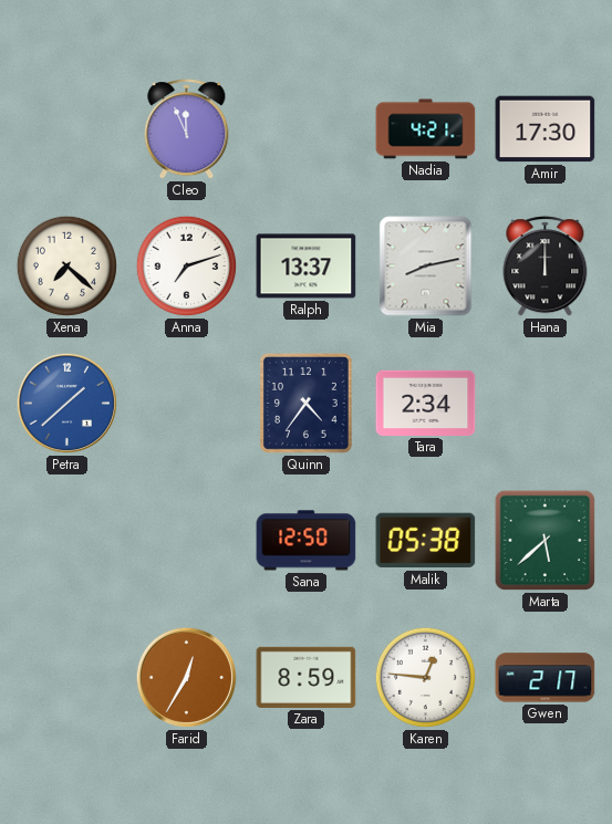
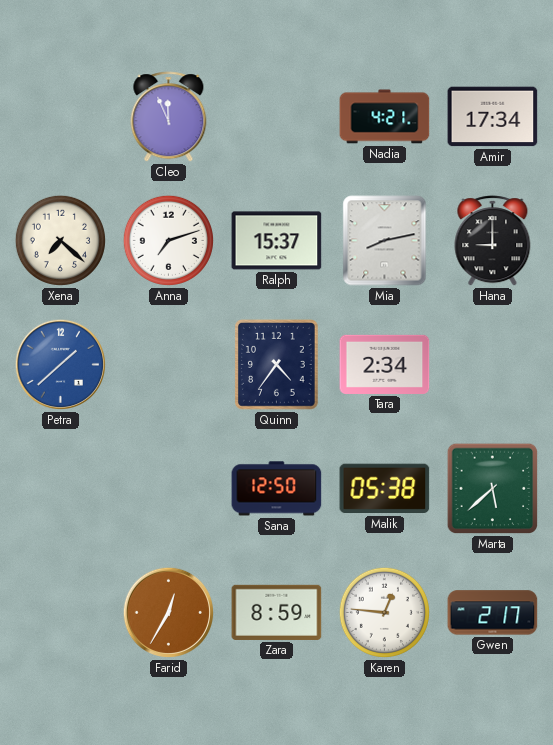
Amir: 17:30 -> 17:34 (493, 117)
Ralph: 13:37 -> 15:37 (277, 241)
Hana: 12:00 -> 9:00 (493, 241)
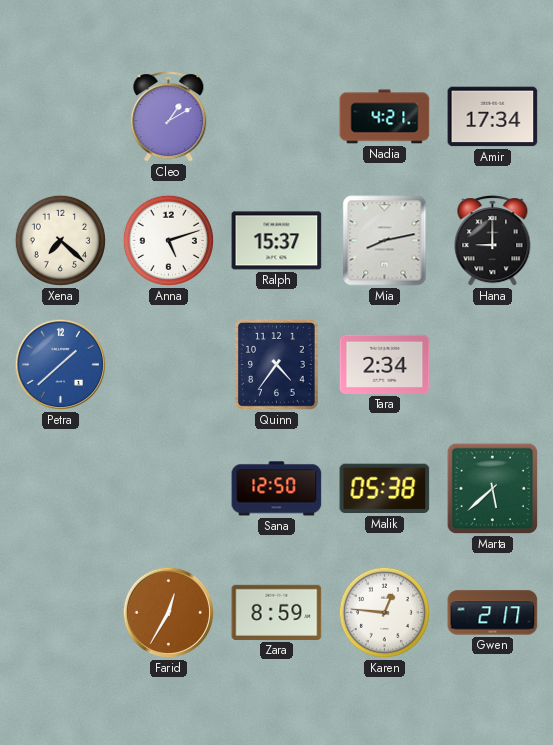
Cleo: 11:56 -> 1:10 (169, 117)
Anna: 7:12 -> 5:12 (168, 240)
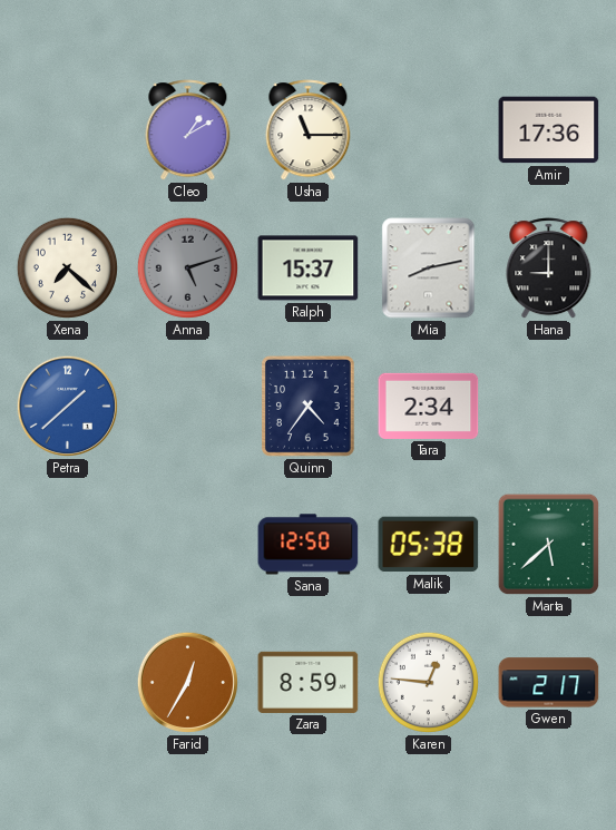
Usha: none -> 11:15 (309, 130)
Nadia: 4:21 -> none (385, 117)
Amir: 17:34 -> 17:36 (549, 130)
Anna dial: white -> grey (187, 267)
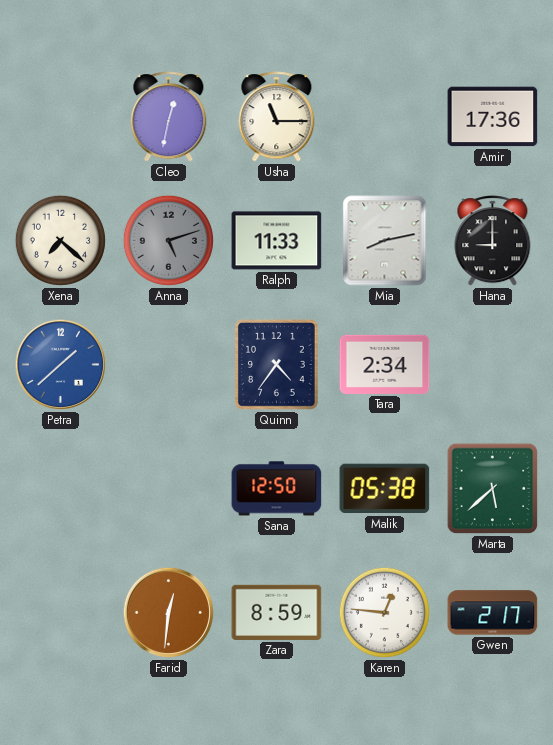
Cleo: 1:10 -> 12:32 (169, 117)
Ralph: 15:37 -> 11:33 (277, 241)
Farid: 12:35 -> 12:31 (168, 612)
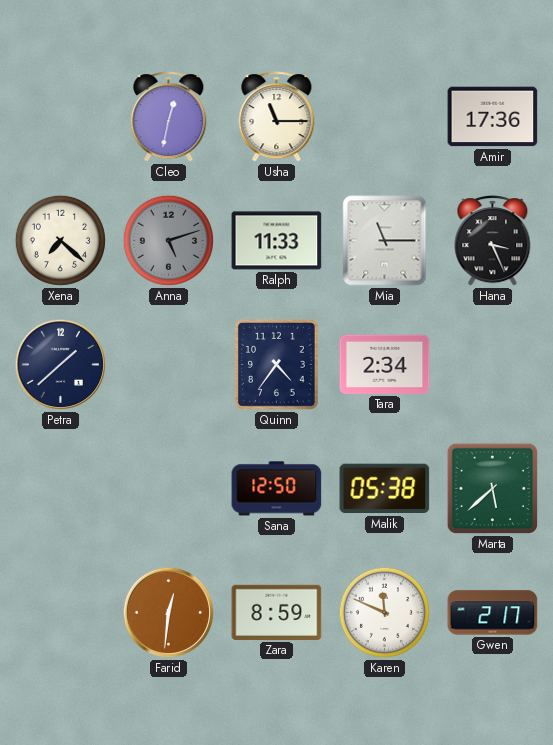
Mia: 8:13 -> 11:15 (385, 241)
Hana: 9:00 -> 3:26 (493, 241)
Petra dial: blue -> navy (60, 364)
Karen: 12:46 -> 11:49 (384, 612)
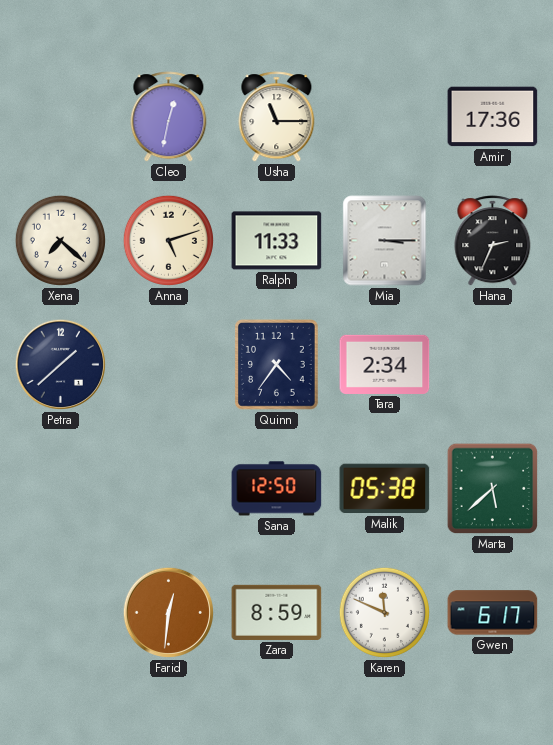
Anna dial: grey -> cream (168, 240)
Mia: 11:15 -> 3:15 (385, 241)
Hana: 3:26 -> 2:34 (493, 241)
Gwen: 2:17 -> 6:17 (493, 613)
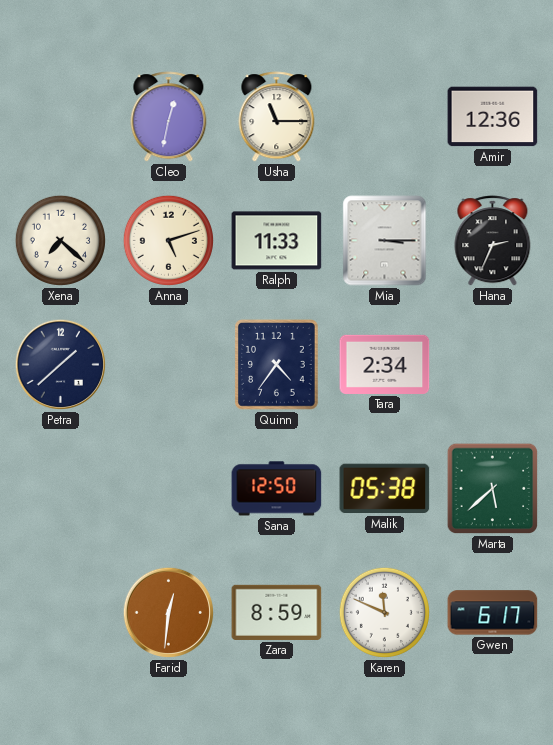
Amir: 17:36 -> 12:36 (493, 117)
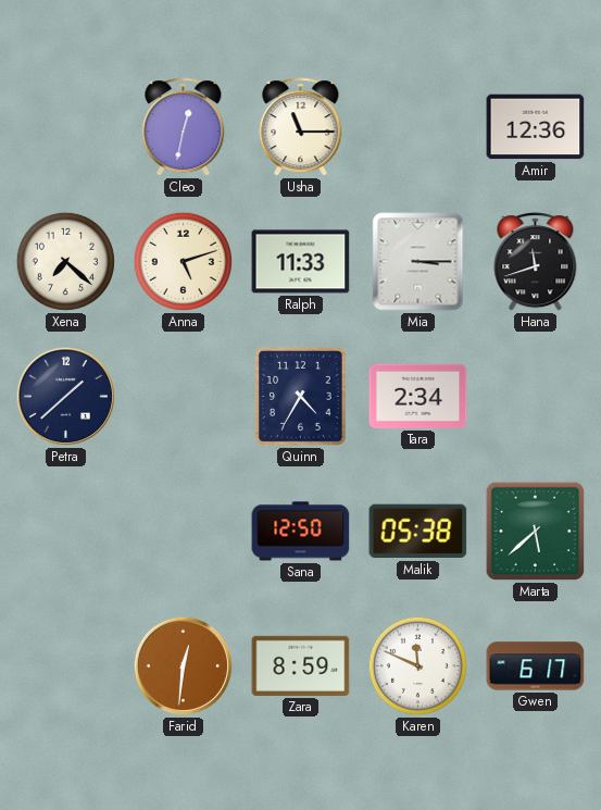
Hana: 2:34 -> 11:42 (536, 262)
Quinn: 4:36 -> 4:35 (300, 397)
